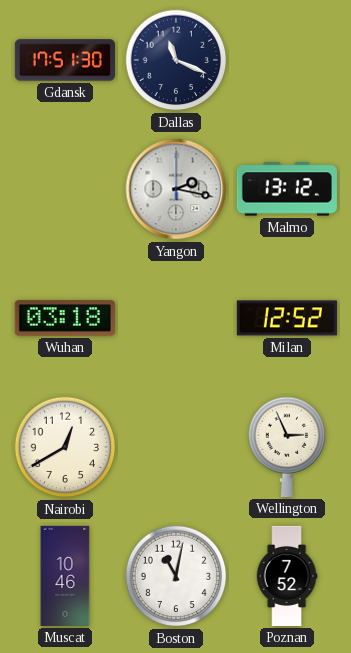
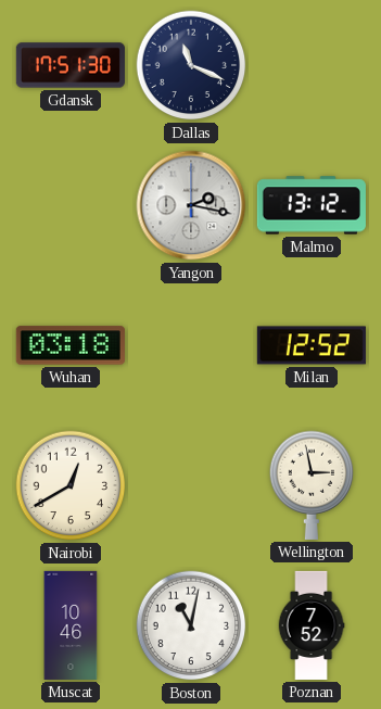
Wellington: 2:56 -> 2:58 (312, 485)
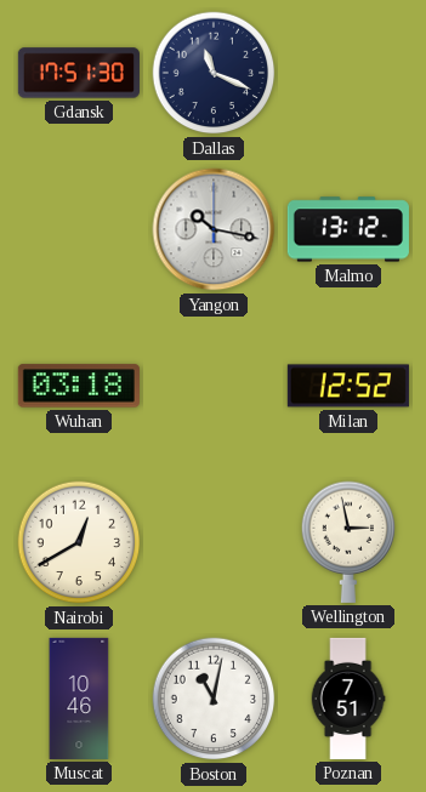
Yangon: 2:17 -> 10:17 (214, 229)
Poznan: 7:52 -> 7:51 (348, 699)
